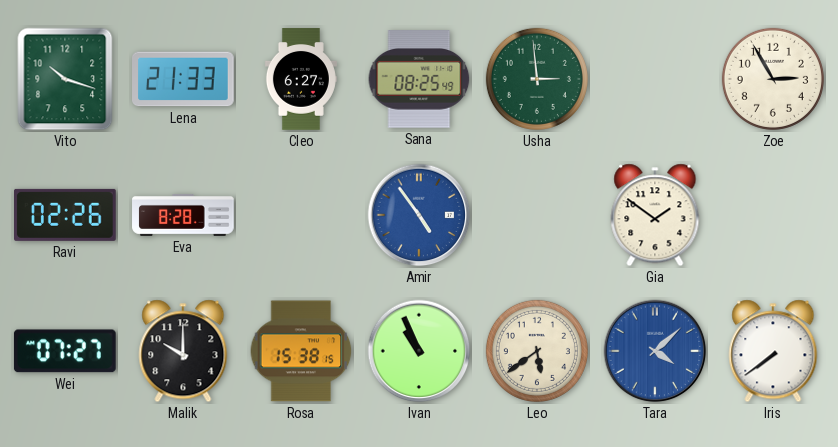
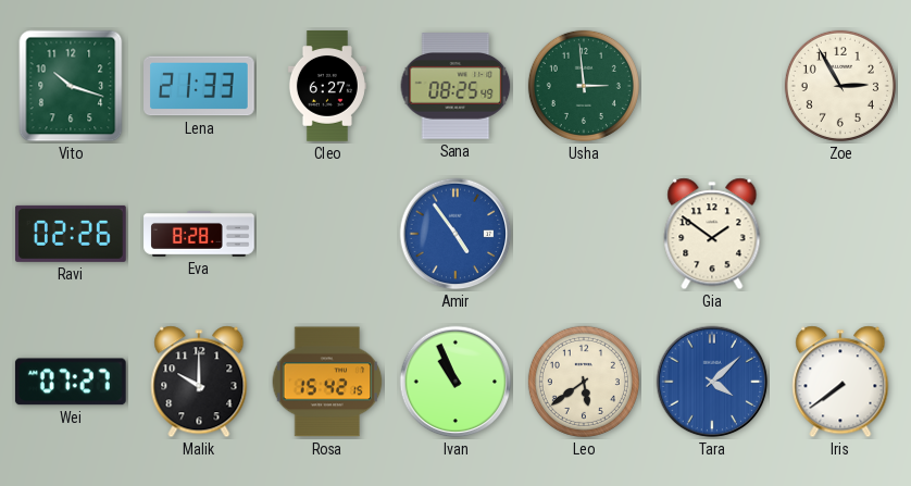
Rosa: 15:38 -> 15:42 (327, 382)
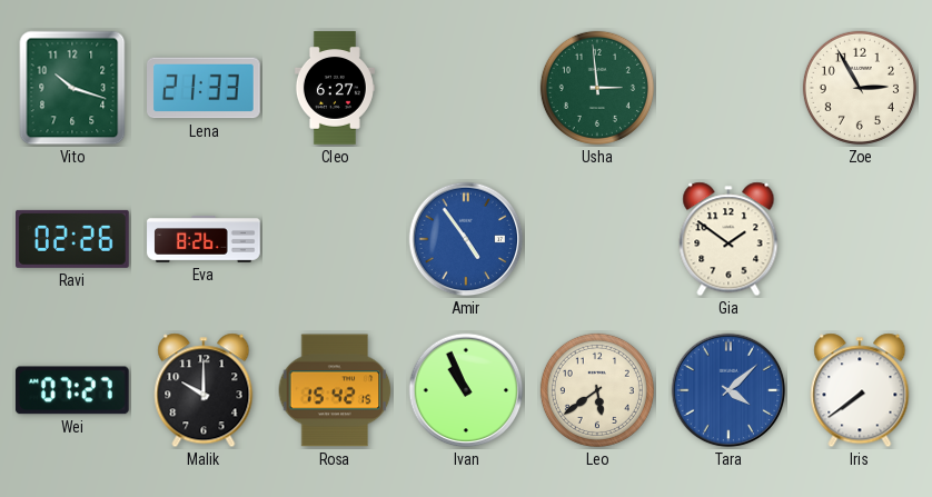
Sana: 08:25 -> none (455, 86)
Eva: 8:28 -> 8:26 (204, 239)
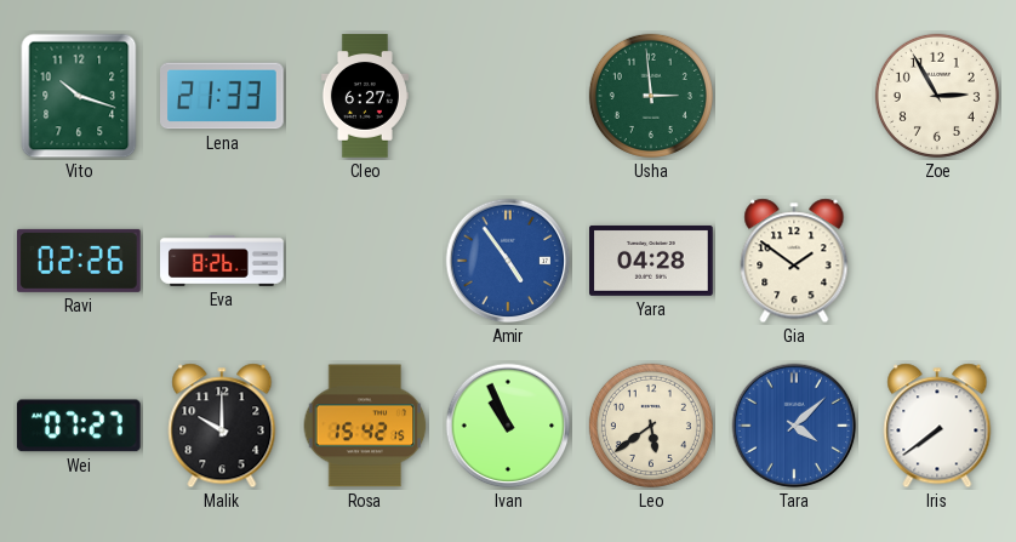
Yara: none -> 04:28 (652, 261)
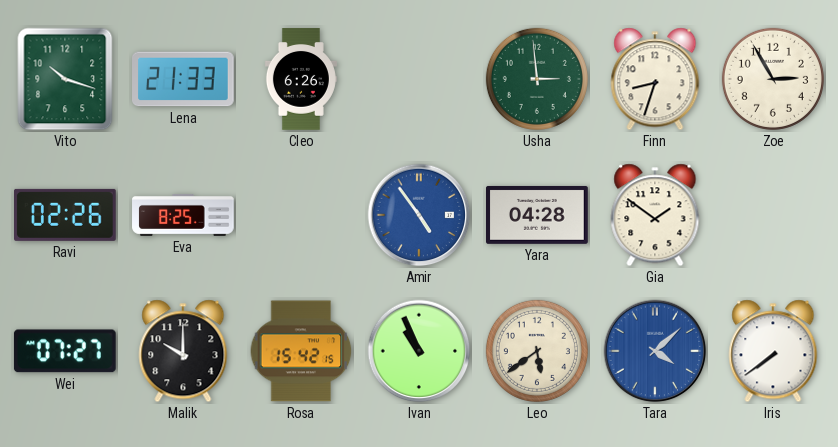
Cleo: 6:27 -> 6:26 (301, 79)
Finn: none -> 8:33 (655, 79)
Eva: 8:26 -> 8:25 (183, 215)
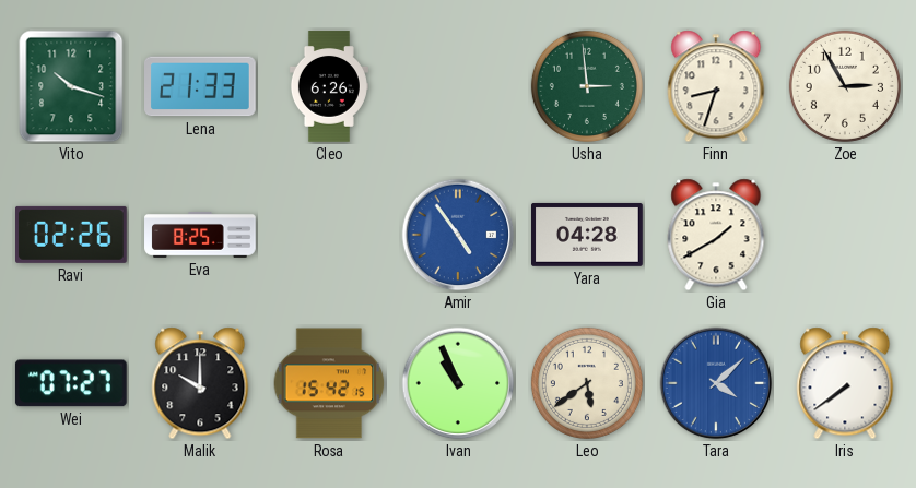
Gia: 1:51 -> 1:40 (716, 235)
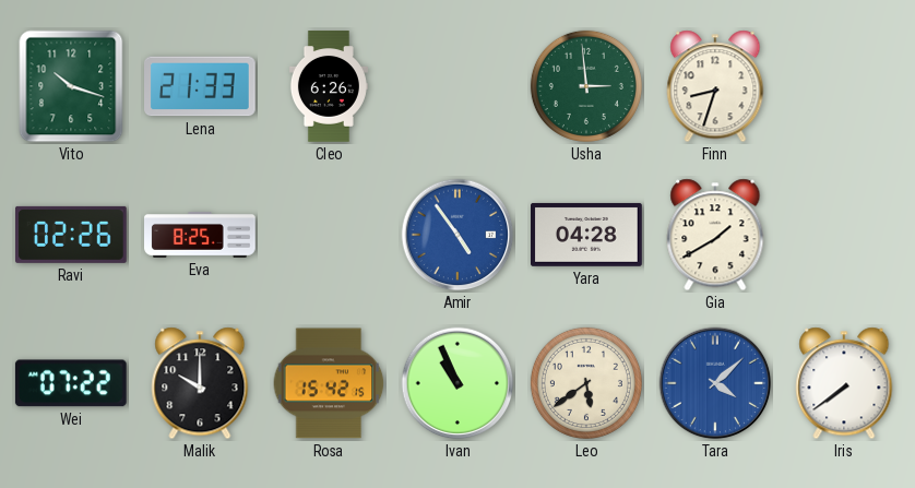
Zoe: 2:55 -> none (845, 86)
Wei: 07:27 -> 07:22 (71, 383)
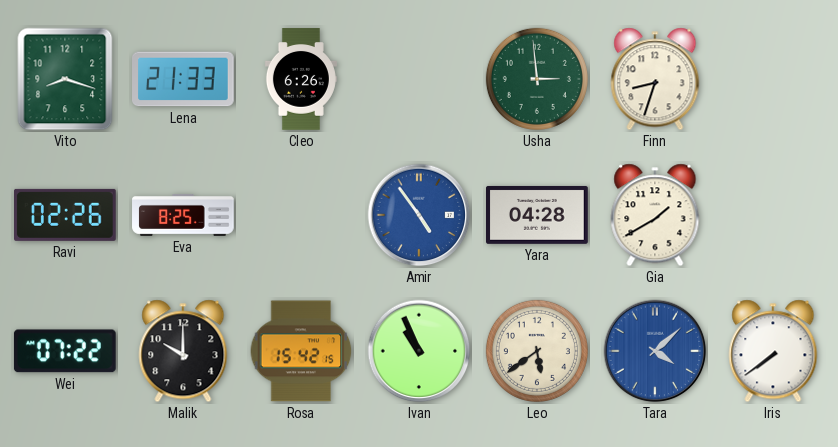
Vito: 10:18 -> 8:18 (65, 79)
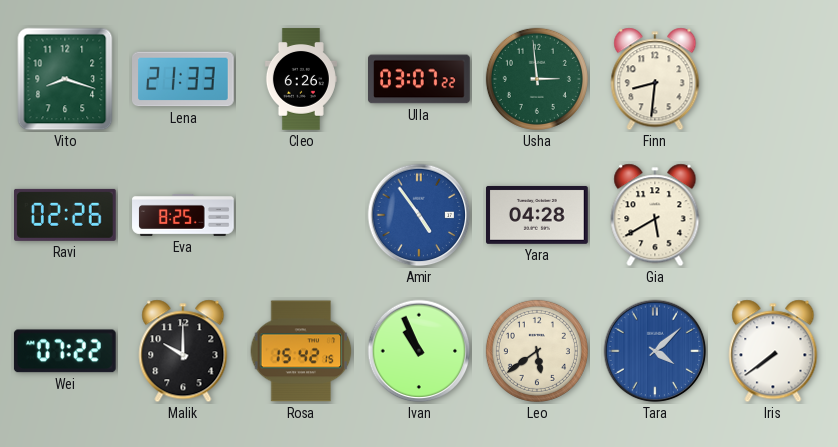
Ulla: none -> 03:07 (420, 79)
Finn: 8:33 -> 8:31 (655, 79)
Gia: 1:40 -> 5:40 (655, 215)
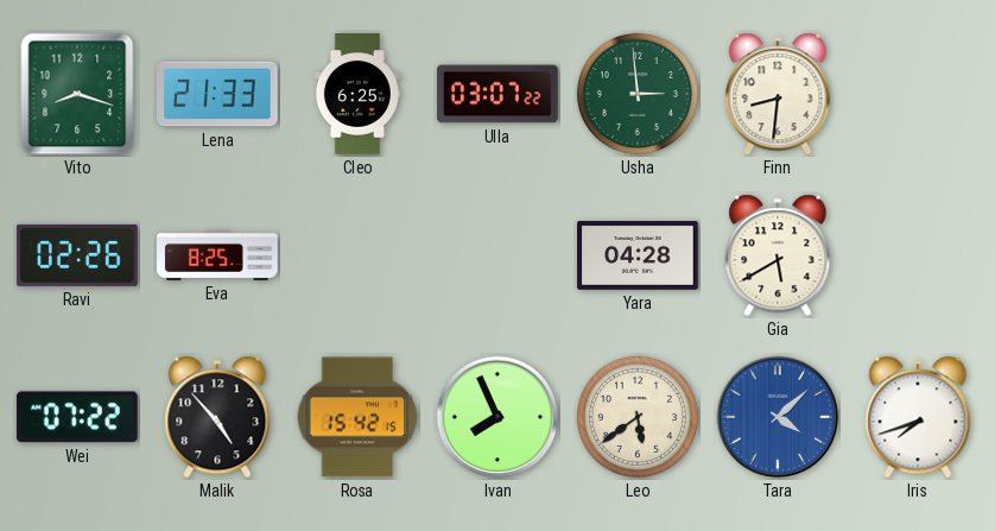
Cleo: 6:26 -> 6:25 (357, 94)
Amir: 4:54 -> none (419, 215)
Malik: 10:00 -> 4:53 (217, 417)
Ivan: 10:56 -> 7:56 (497, 417)
Iris: 7:39 -> 7:42 (918, 417)
